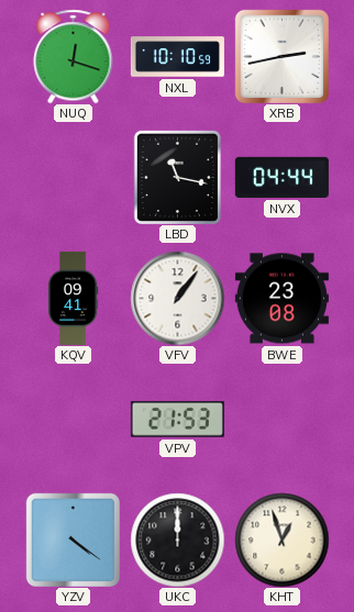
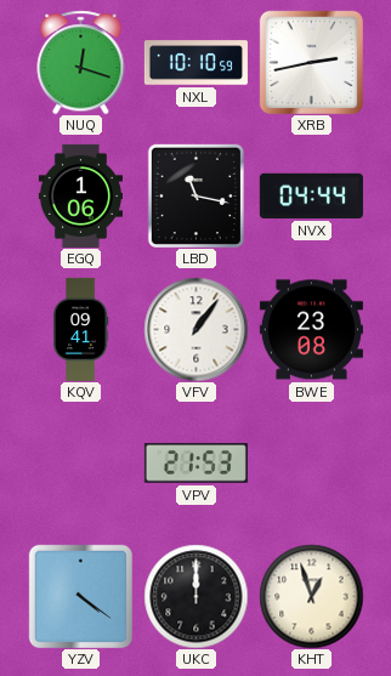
EGQ: none -> 1:06 (80, 195)
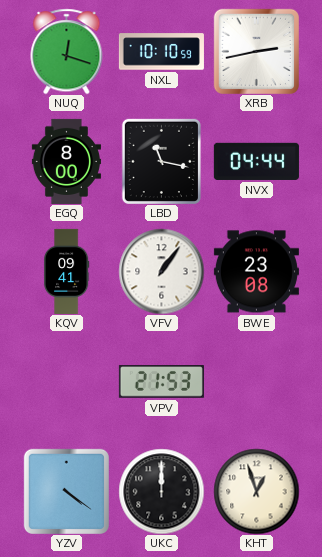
EGQ: 1:06 -> 8:00 (66, 161)
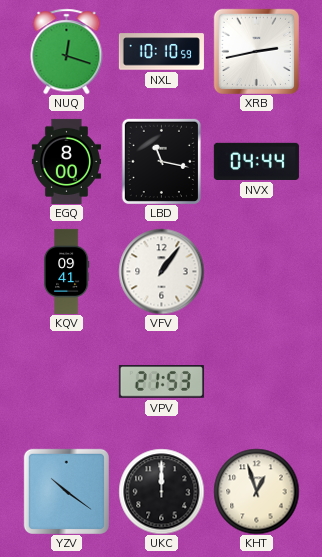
BWE: 23:08 -> none (256, 272)
YZV: 4:21 -> 10:21 (66, 491)
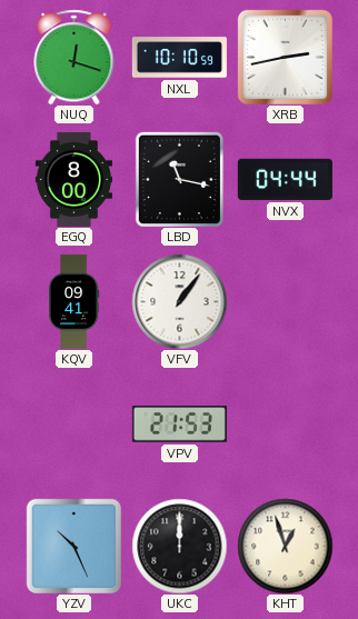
YZV: 10:21 -> 10:26 (73, 546)
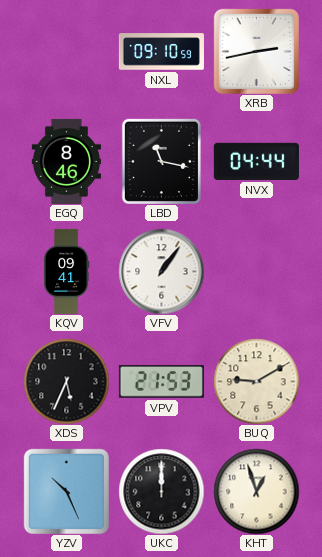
NUQ: 12:18 -> none (74, 57)
NXL: 10:10 -> 09:10 (161, 52)
EGQ: 8:00 -> 8:46 (66, 161)
XDS: none -> 5:34 (66, 381)
BUQ: none -> 9:10 (256, 381)
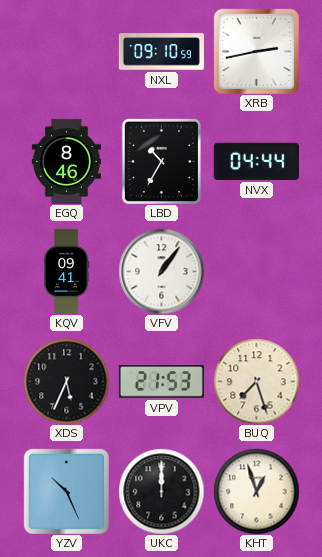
LBD: 11:17 -> 10:35 (161, 161)
BUQ: 9:10 -> 7:27 (256, 381)
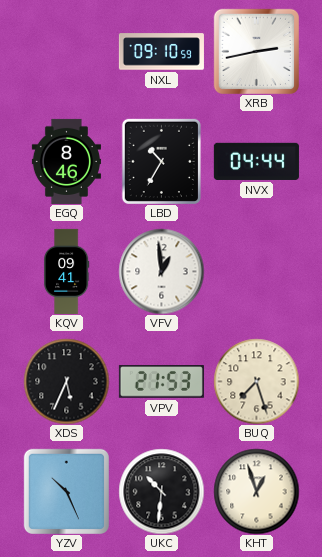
VFV: 1:06 -> 12:59 (161, 271)
UKC: 12:00 -> 10:31 (161, 491)
